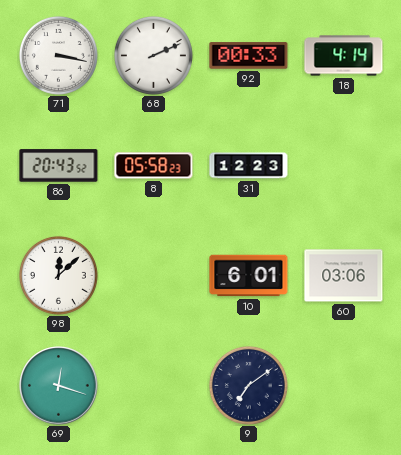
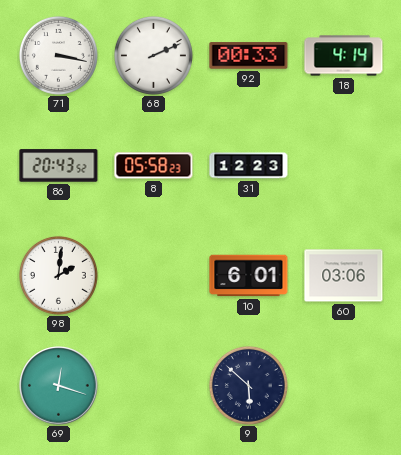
98: 12:08 -> 2:01 (58, 275)
9: 7:09 -> 5:52 (248, 385)
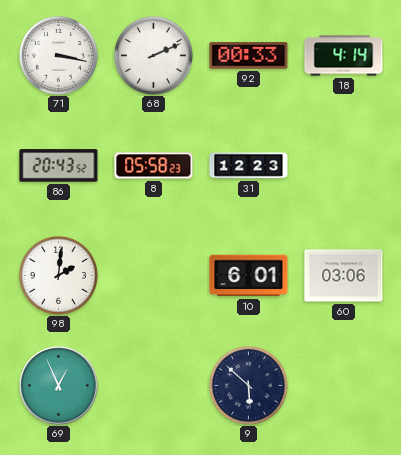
69: 12:18 -> 12:56 (59, 386)
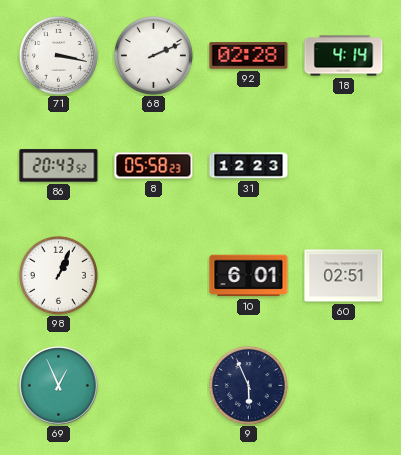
92: 00:33 -> 02:28 (249, 56)
98: 2:01 -> 1:04 (58, 275)
60: 03:06 -> 02:51 (344, 276)
9: 5:52 -> 5:56 (248, 385)
